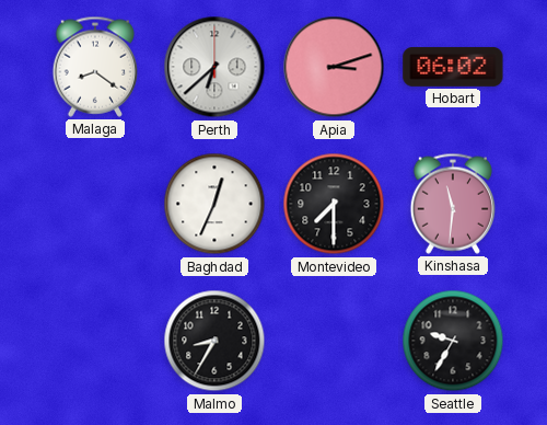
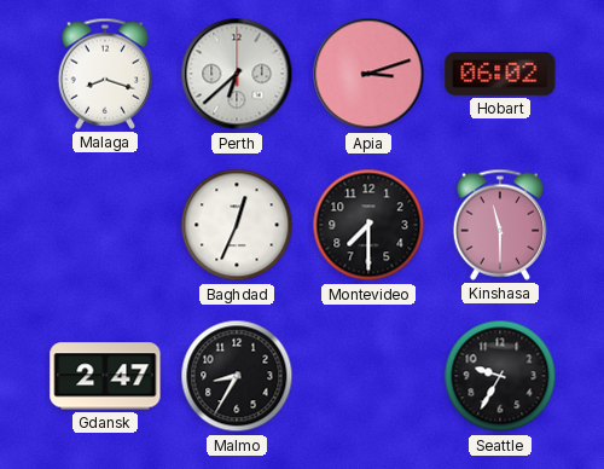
Malaga: 8:21 -> 8:18 (104, 74)
Kinshasa: 11:31 -> 11:30 (499, 225)
Gdansk: none -> 2:47 (105, 376)
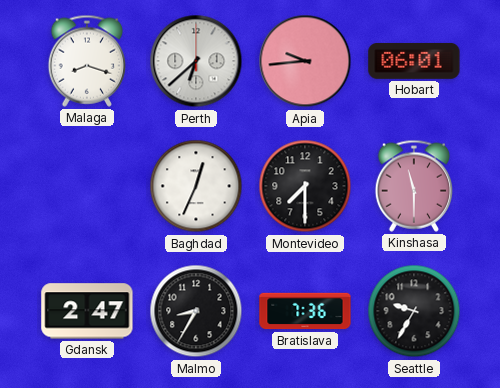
Apia: 3:12 -> 9:44 (305, 61)
Hobart: 06:02 -> 06:01 (414, 61)
Bratislava: none -> 7:36 (305, 311)
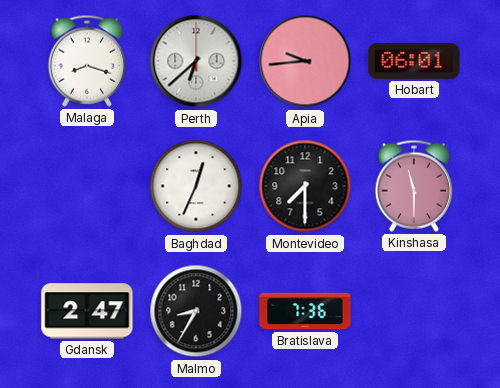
Seattle: 9:35 -> none (414, 311)
